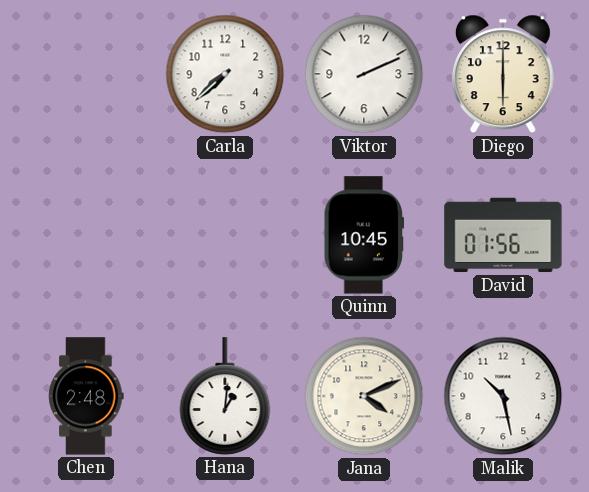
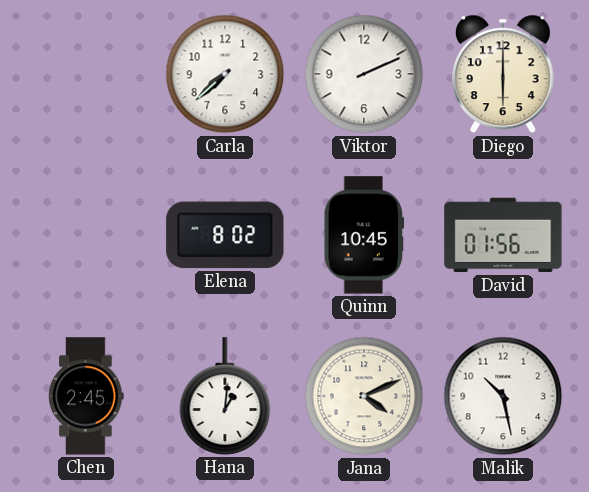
Elena: none -> 8:02 (225, 235)
Chen: 2:48 -> 2:45 (86, 396)
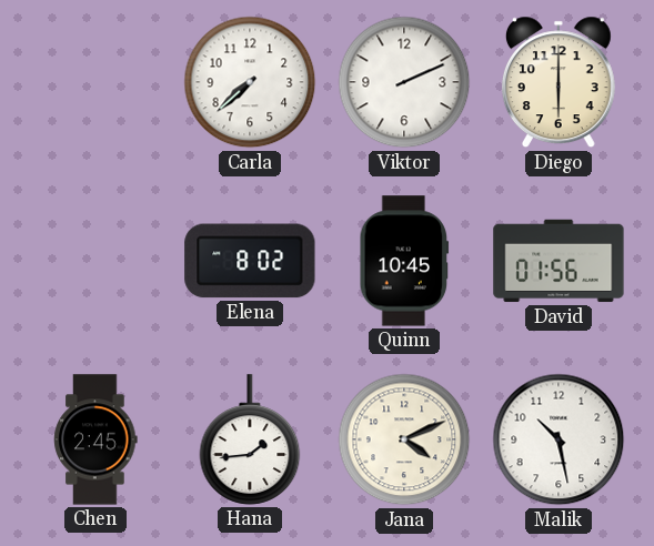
Hana: 1:01 -> 1:44 (250, 439)
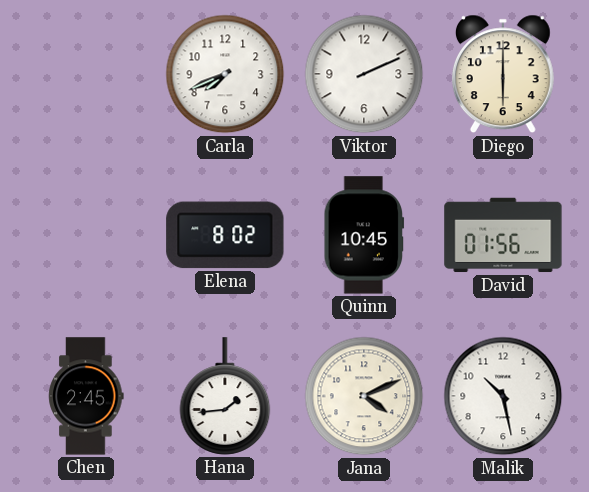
Carla: 7:38 -> 7:41 (225, 74)
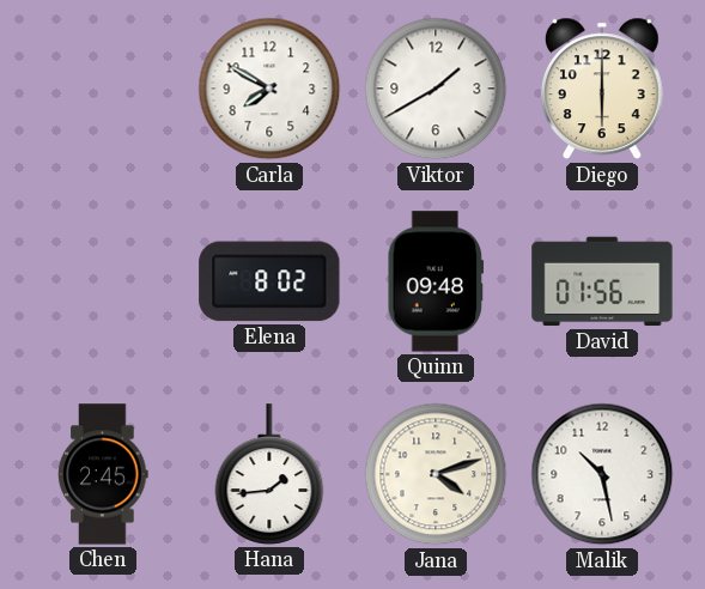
Carla: 7:41 -> 7:50 (269, 89)
Viktor: 2:11 -> 1:40 (436, 89)
Quinn: 10:45 -> 09:48 (436, 281)
Jana: 4:11 -> 4:12 (436, 474)
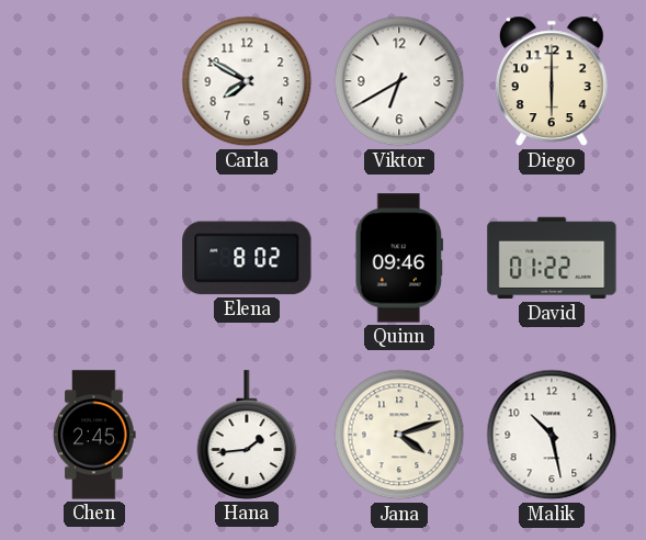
Viktor: 1:40 -> 6:40 (399, 81)
Quinn: 09:48 -> 09:46 (399, 258)
David: 01:56 -> 01:22 (552, 258)
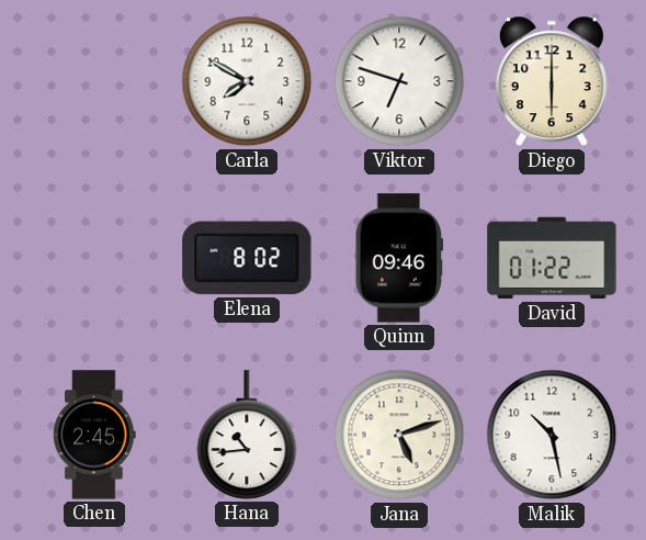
Viktor: 6:40 -> 6:48 (399, 81)
Hana: 1:44 -> 10:44 (247, 435)
Jana: 4:12 -> 5:12 (399, 435)
